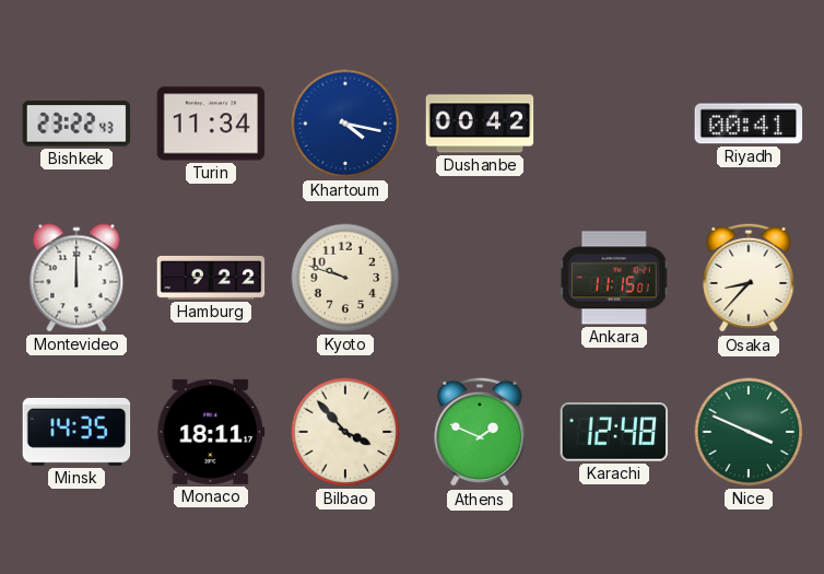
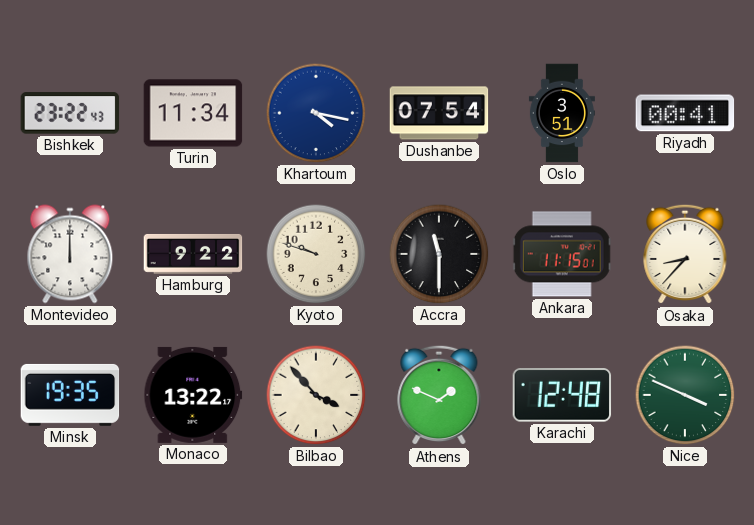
Dushanbe: 00:42 -> 07:54 (439, 113)
Oslo: none -> 3:51 (562, 113)
Accra: none -> 11:30 (439, 254)
Minsk: 14:35 -> 19:35 (70, 395)
Monaco: 18:11 -> 13:22 (193, 395)
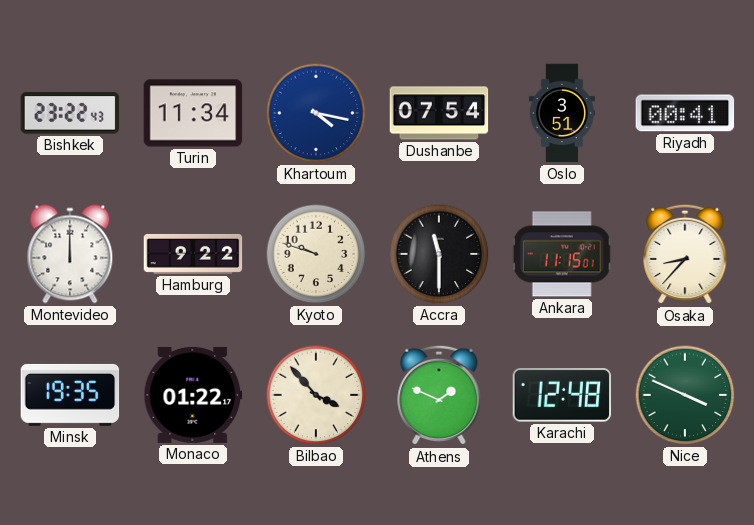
Monaco: 13:22 -> 01:22 (193, 395)
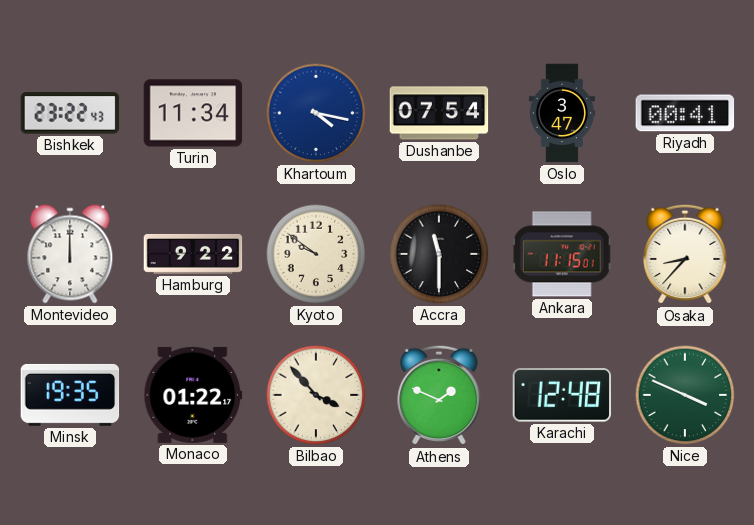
Oslo: 3:51 -> 3:47 (562, 113)
Kyoto: 9:48 -> 9:51 (316, 254)
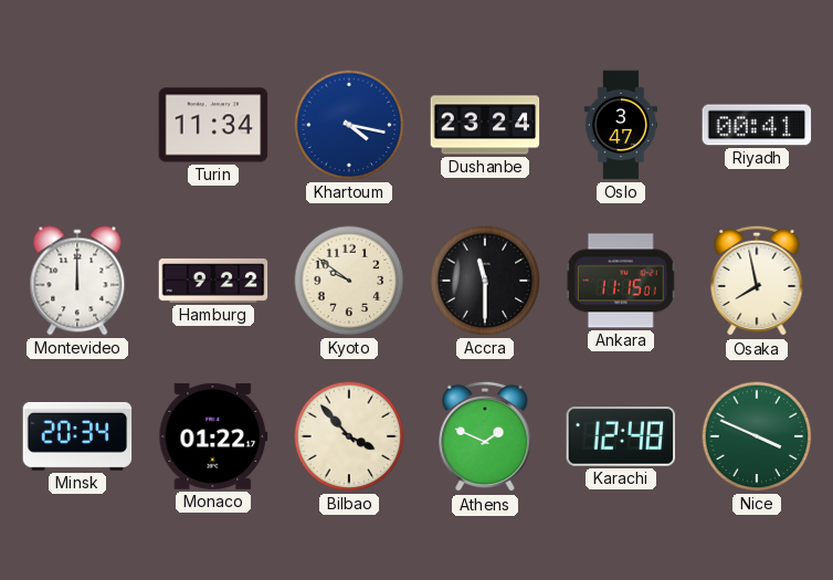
Bishkek: 23:22 -> none (70, 113)
Dushanbe: 07:54 -> 23:24 (485, 125)
Osaka: 8:37 -> 7:58 (757, 281)
Minsk: 19:35 -> 20:34 (77, 436)
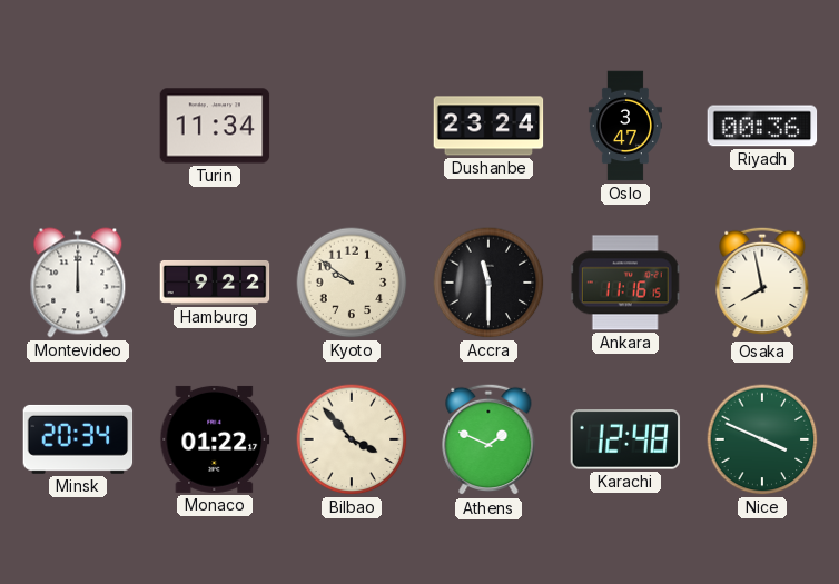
Khartoum: 4:17 -> none (349, 125)
Riyadh: 00:41 -> 00:36 (762, 126)
Ankara: 11:15 -> 11:16 (625, 283)
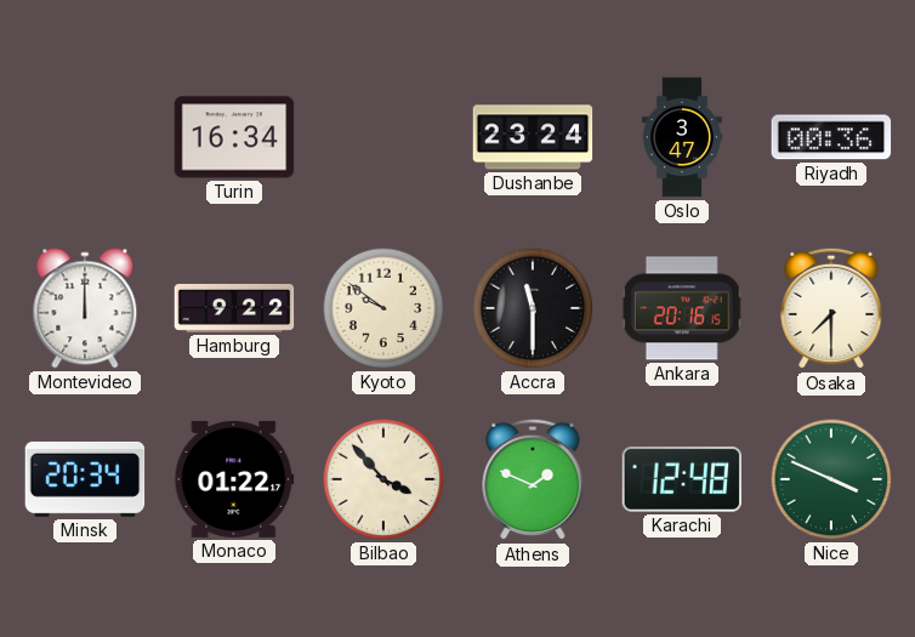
Turin: 11:34 -> 16:34 (234, 137)
Ankara: 11:16 -> 20:16 (682, 308)
Osaka: 7:58 -> 7:30 (831, 308)
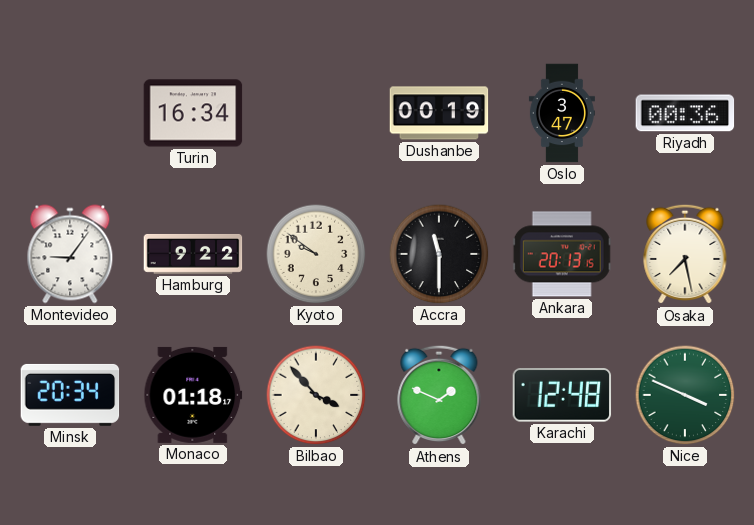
Dushanbe: 23:24 -> 00:19 (439, 113)
Montevideo: 12:00 -> 9:06 (70, 254)
Ankara: 20:16 -> 20:13 (562, 254)
Osaka: 7:30 -> 7:28 (685, 254)
Monaco: 01:22 -> 01:18 (193, 395)
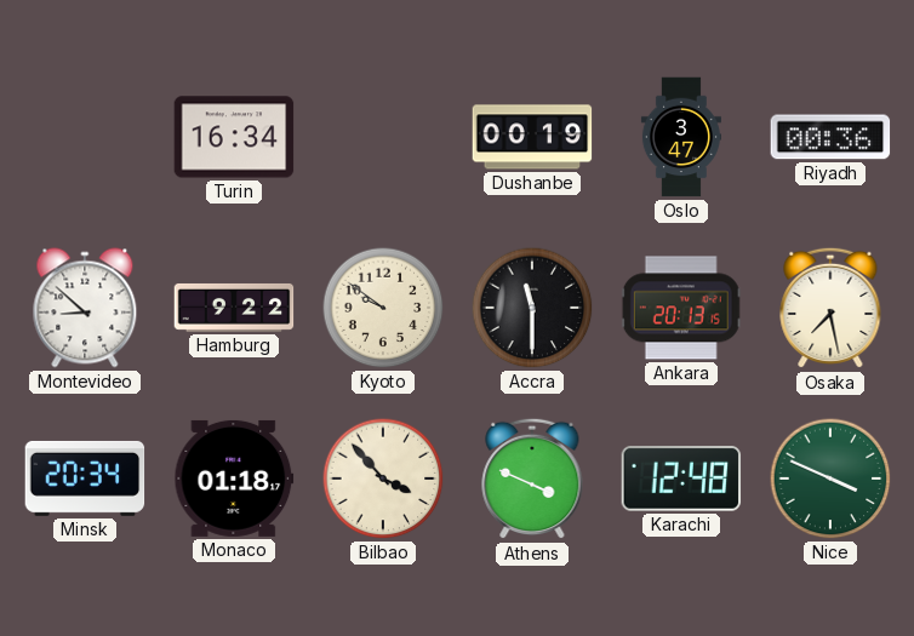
Montevideo: 9:06 -> 8:52 (85, 308)
Athens: 1:49 -> 3:49 (532, 479)
